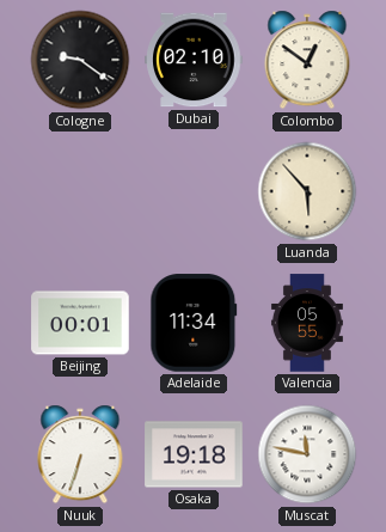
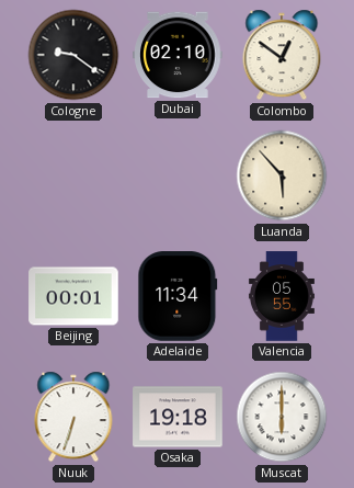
Muscat: 11:47 -> 6:00 (282, 417)
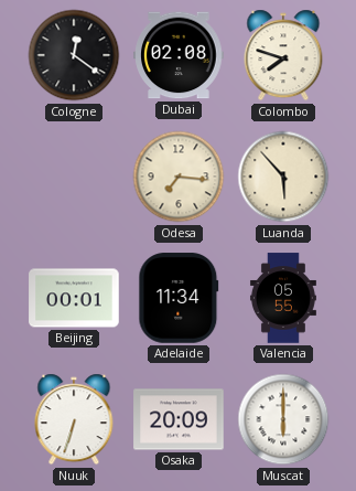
Cologne: 9:21 -> 12:21 (74, 55)
Dubai: 02:10 -> 02:08 (179, 55)
Colombo: 12:51 -> 7:48 (283, 55)
Odesa: none -> 7:16 (179, 177)
Osaka: 19:18 -> 20:09 (179, 419)
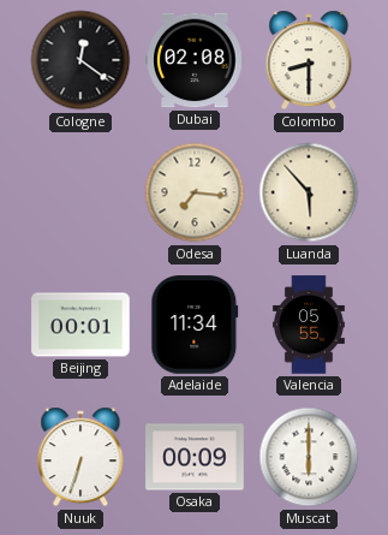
Colombo: 7:48 -> 8:30 (309, 60)
Osaka: 20:09 -> 00:09 (195, 457)
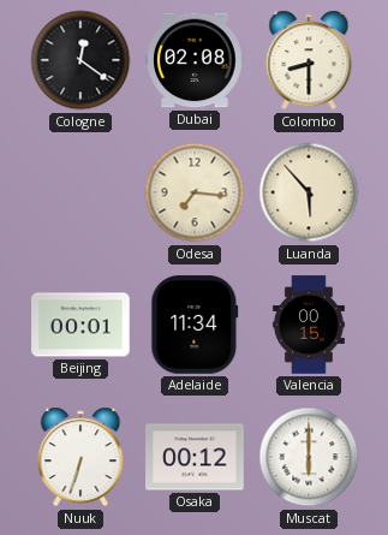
Valencia: 05:55 -> 00:15 (309, 325)
Osaka: 00:09 -> 00:12 (195, 457)
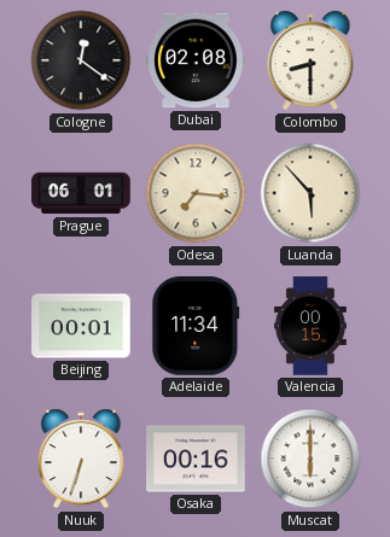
Prague: none -> 06:01 (81, 193)
Osaka: 00:12 -> 00:16 (196, 459)
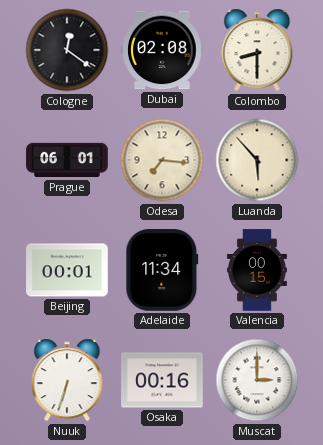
Muscat: 6:00 -> 3:00 (257, 380)
